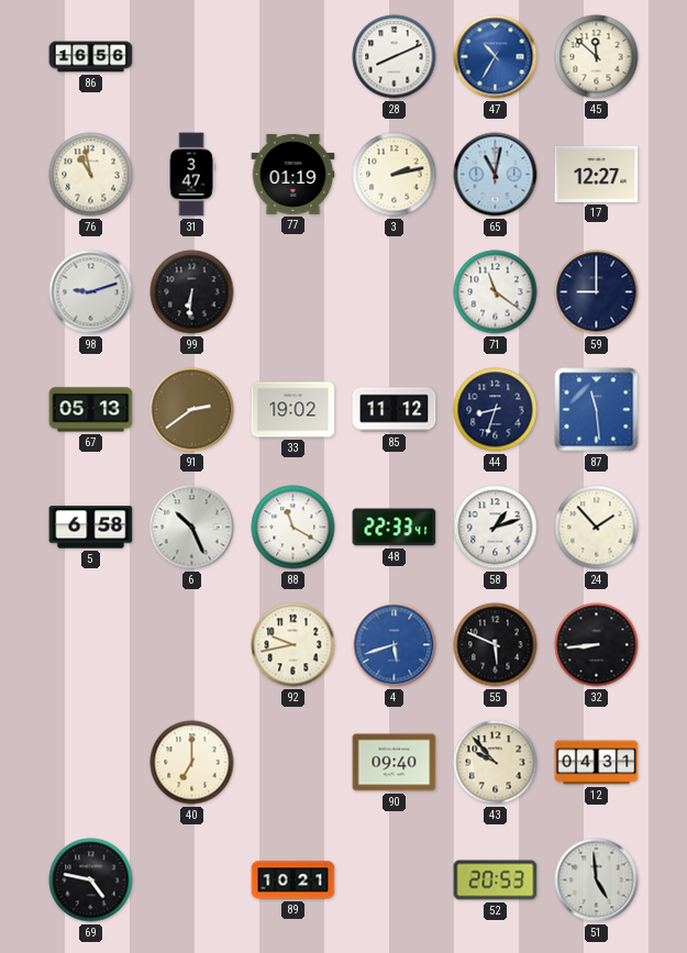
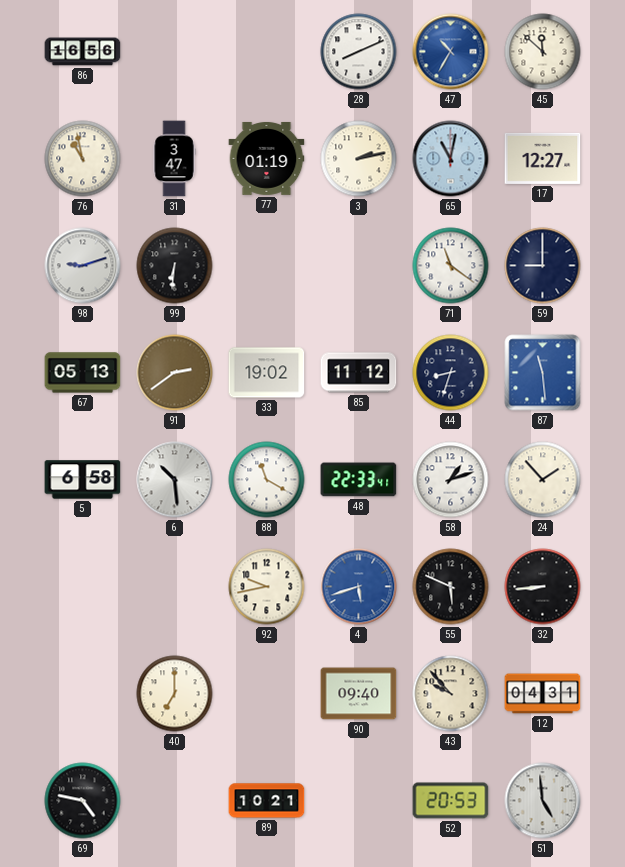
6: 10:26 -> 10:29 (175, 480)
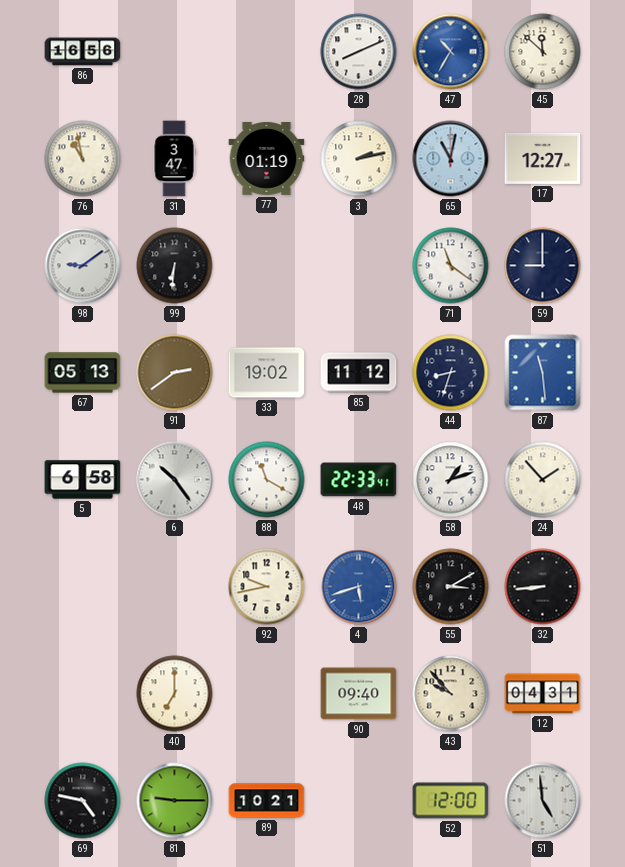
98: 9:12 -> 9:09 (83, 266)
6: 10:29 -> 10:24 (175, 480)
55: 5:49 -> 3:10 (451, 587)
81: none -> 9:15 (175, 801)
52: 20:53 -> 12:00 (451, 801)
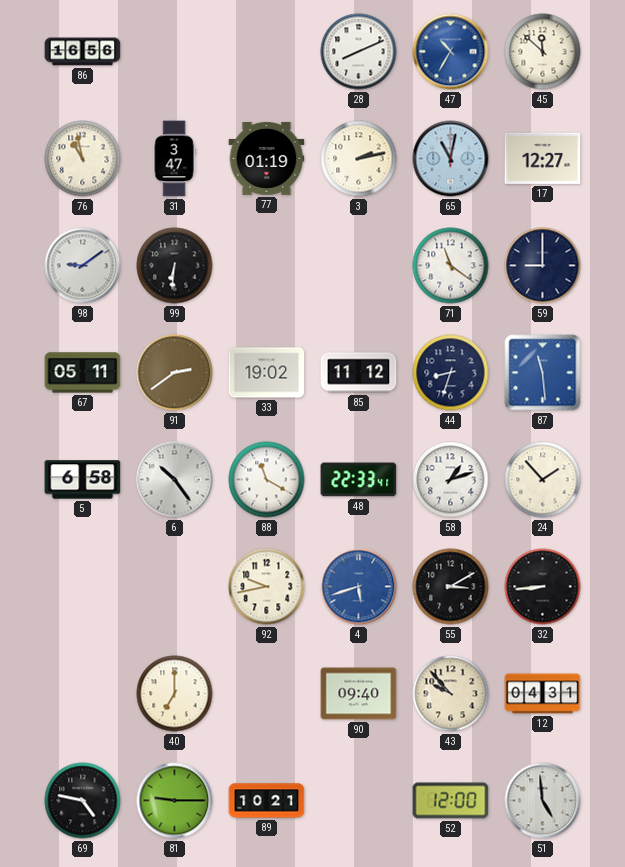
67: 05:13 -> 05:11 (83, 373)
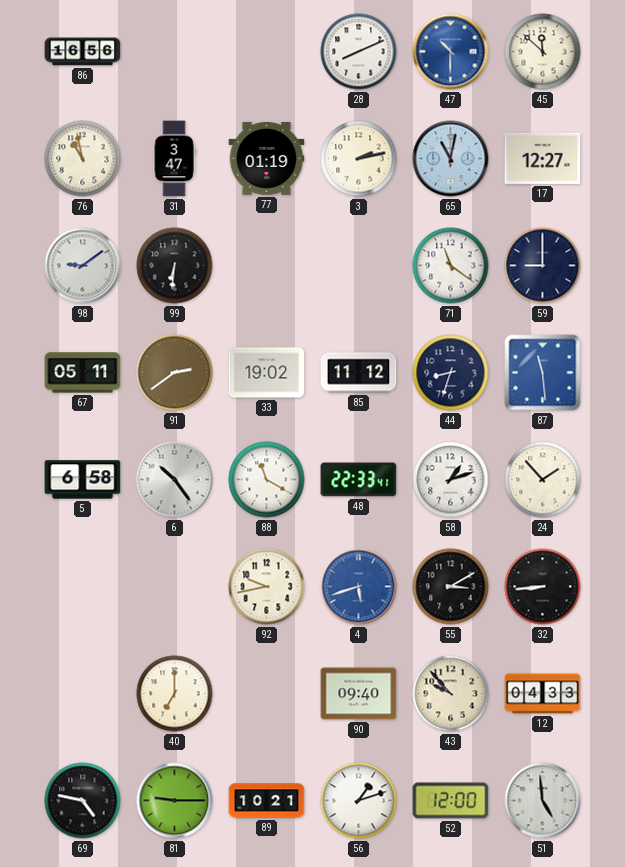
47: 10:35 -> 10:30 (451, 52)
12: 04:31 -> 04:33 (543, 694)
56: none -> 1:12 (359, 801)
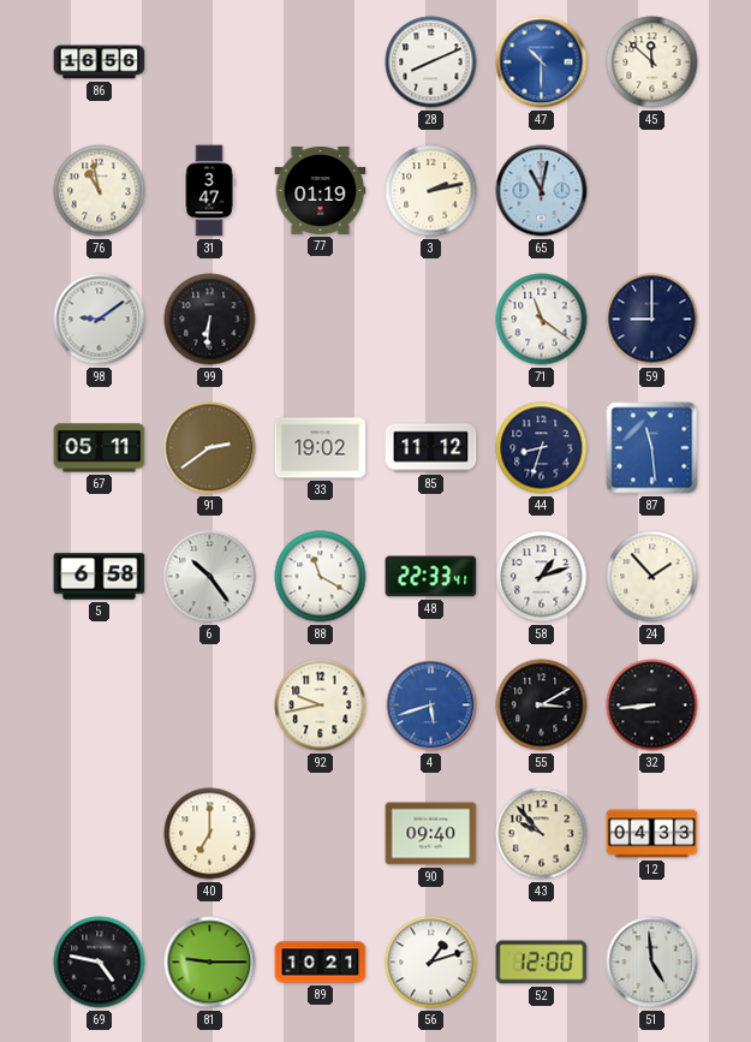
17: 12:27 -> none (543, 158)
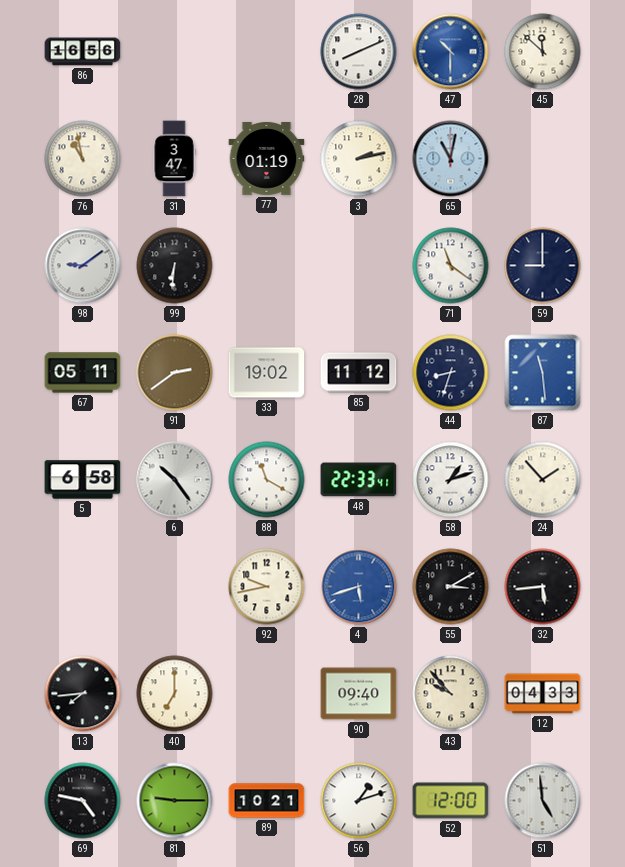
32: 8:44 -> 5:44 (543, 587)
13: none -> 7:44 (83, 694)
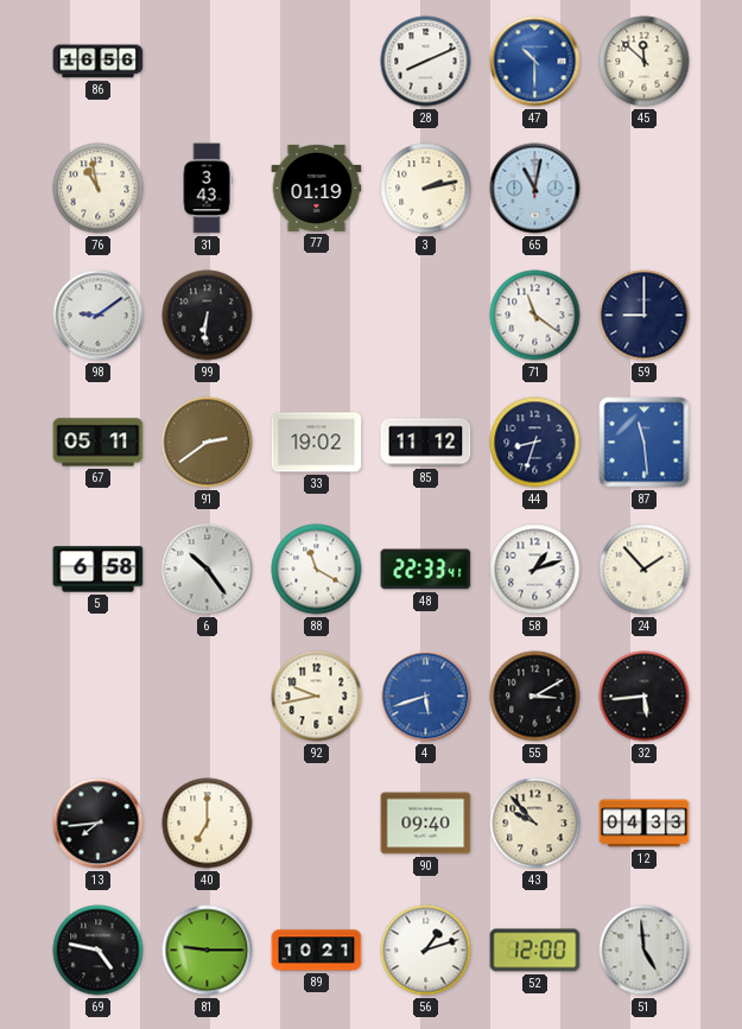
31: 3:47 -> 3:43 (207, 189)
